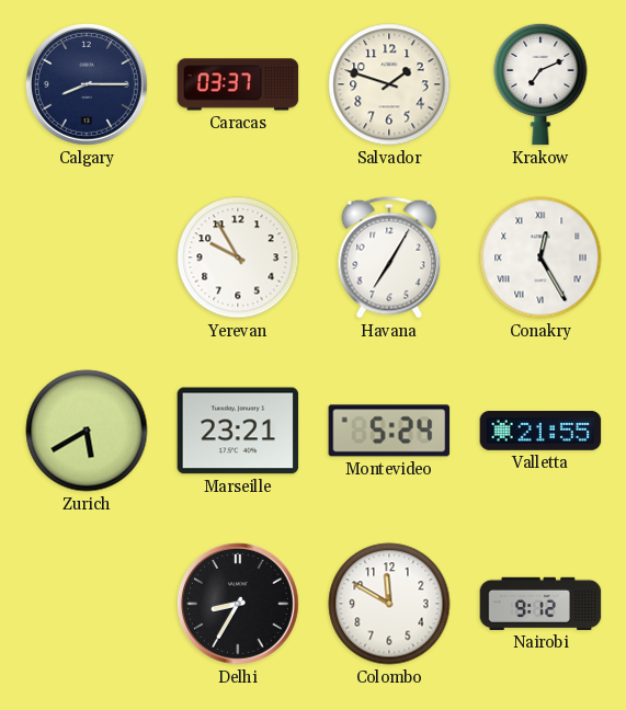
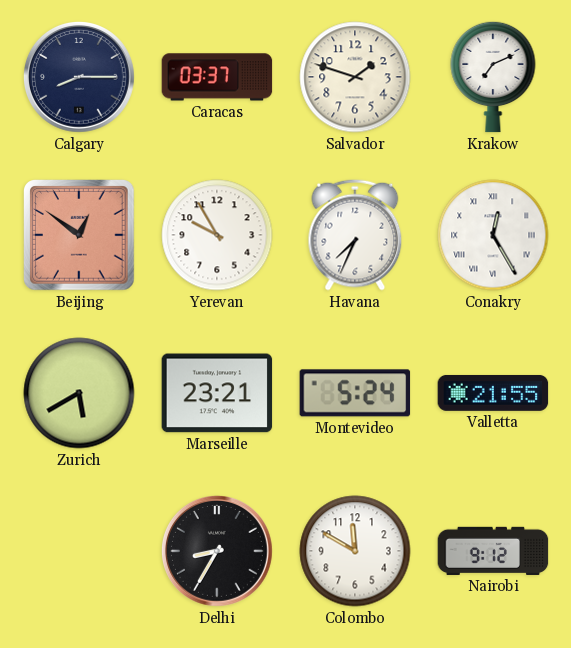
Beijing: none -> 12:51 (79, 235)
Havana: 7:05 -> 7:34 (355, 235)
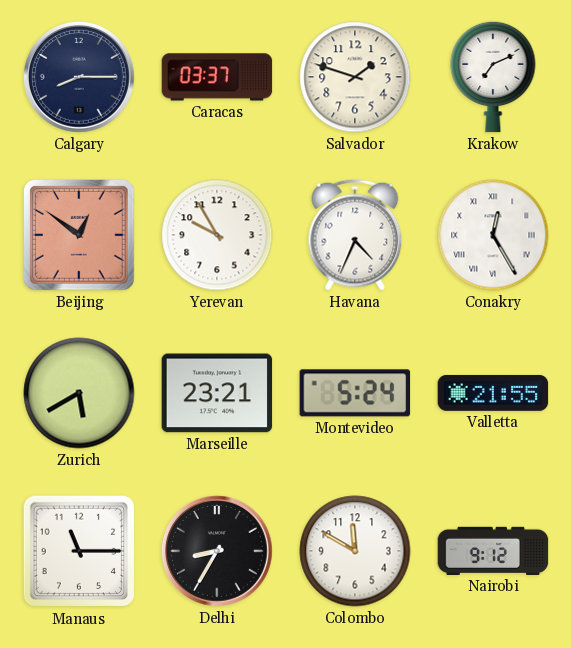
Havana: 7:34 -> 4:34 (355, 235)
Manaus: none -> 11:15 (79, 551)
